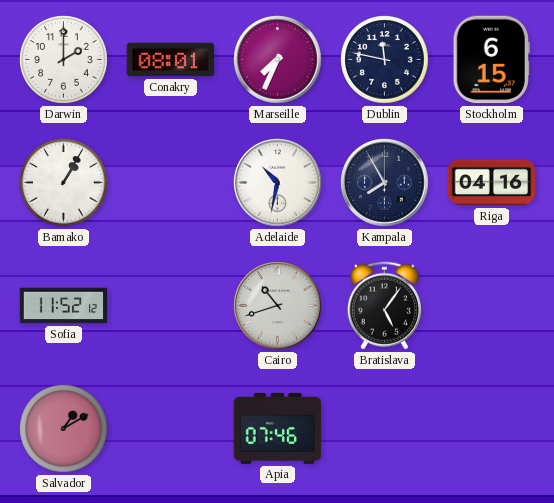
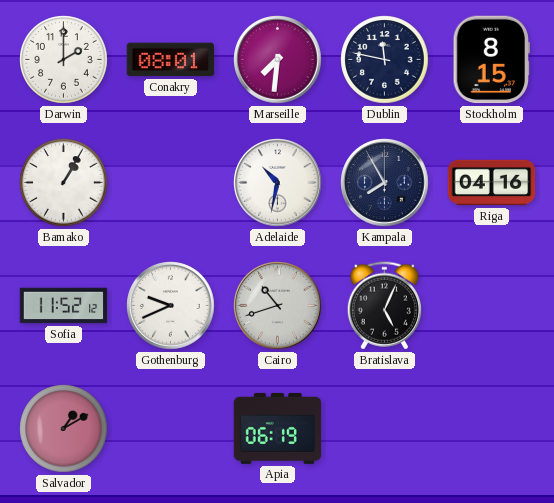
Marseille: 7:34 -> 7:31 (278, 60)
Stockholm: 6:15 -> 8:15 (491, 60)
Gothenburg: none -> 9:41 (171, 306)
Bratislava: 5:06 -> 5:04 (384, 306)
Apia: 07:46 -> 06:19 (278, 428)
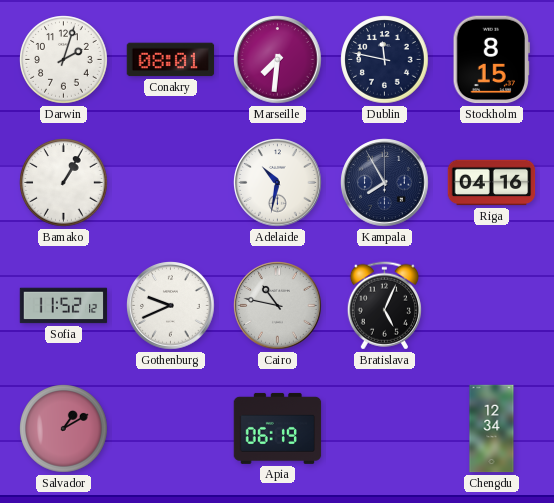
Darwin: 2:00 -> 2:03 (64, 60)
Cairo: 10:42 -> 10:47 (278, 306)
Chengdu: none -> 12:34 (492, 429)
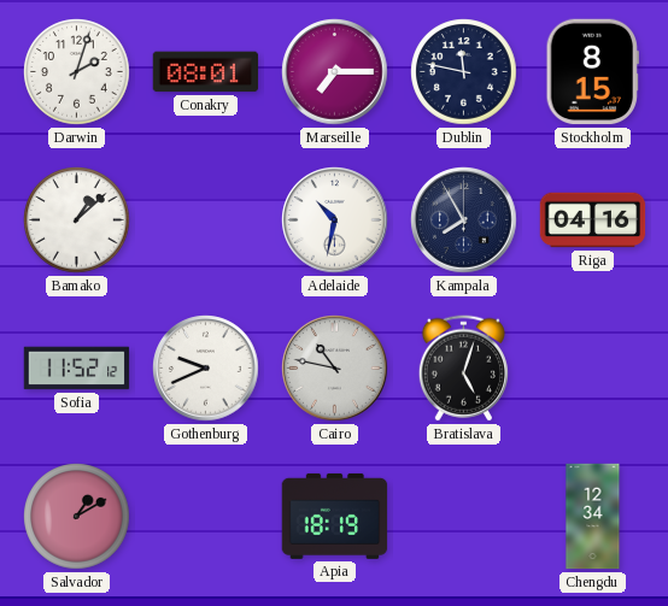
Marseille: 7:31 -> 7:15 (335, 72)
Bamako: 1:05 -> 1:08 (77, 220)
Bratislava: 5:04 -> 5:03 (463, 369)
Apia: 06:19 -> 18:19 (335, 516)
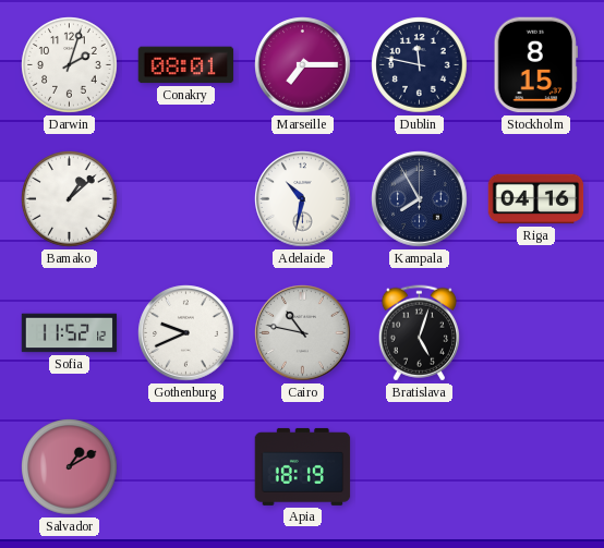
Chengdu: 12:34 -> none (593, 517)
